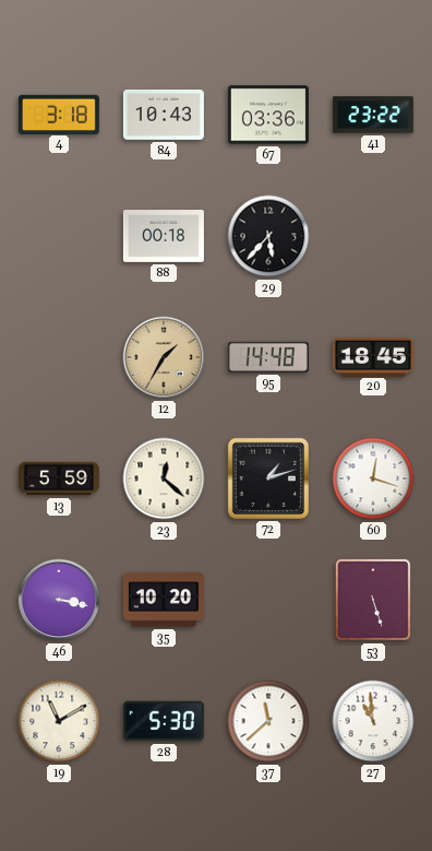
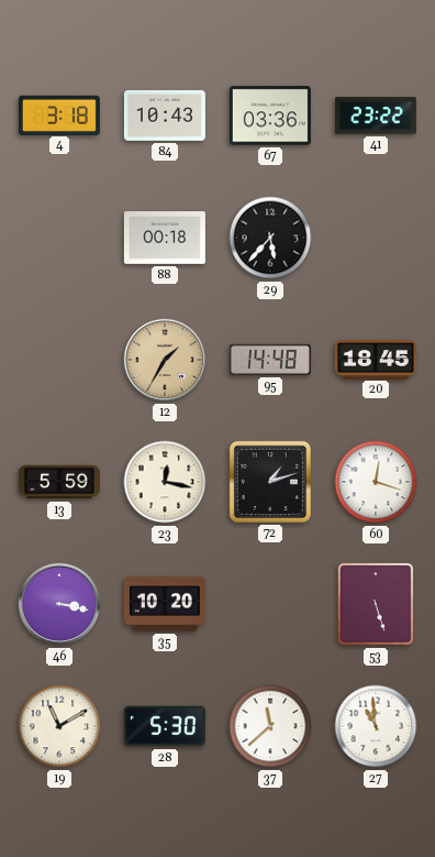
23: 12:22 -> 12:17 (165, 482)
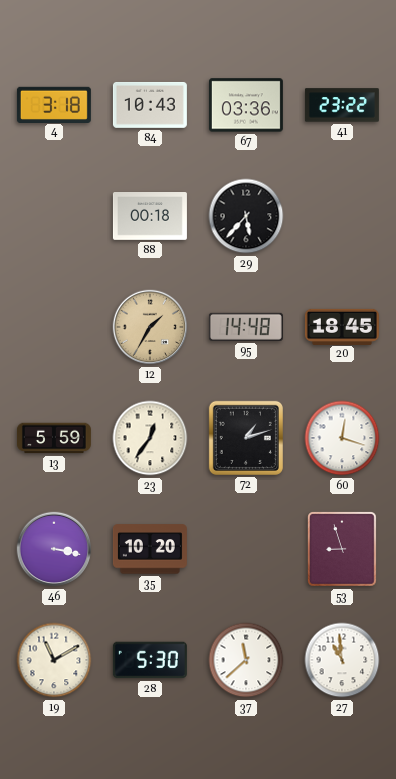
23: 12:17 -> 12:36 (150, 438)
53: 5:27 -> 8:57 (343, 549)
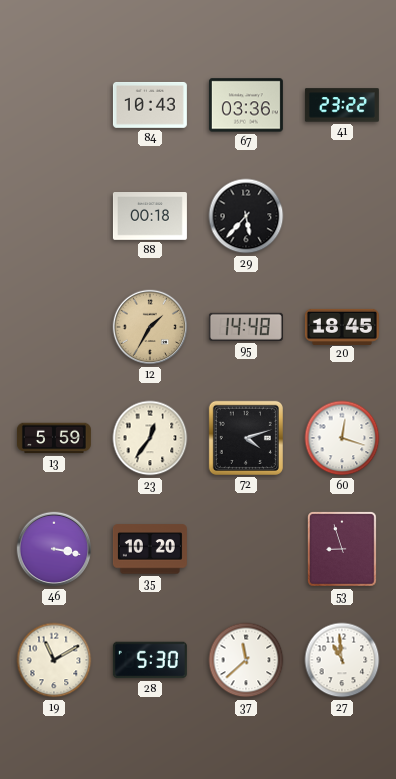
4: 3:18 -> none (54, 104)
72: 1:12 -> 4:12 (246, 438)
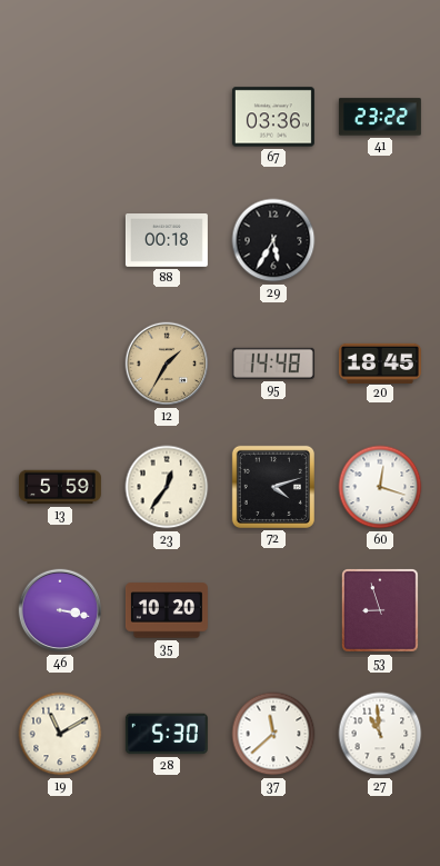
84: 10:43 -> none (150, 105)
29: 5:37 -> 5:35 (273, 240)
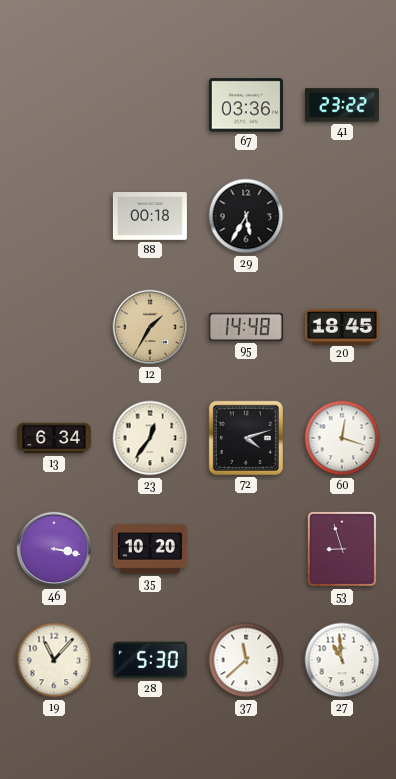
13: 5:59 -> 6:34 (54, 438)
19: 11:10 -> 11:07 (54, 660)
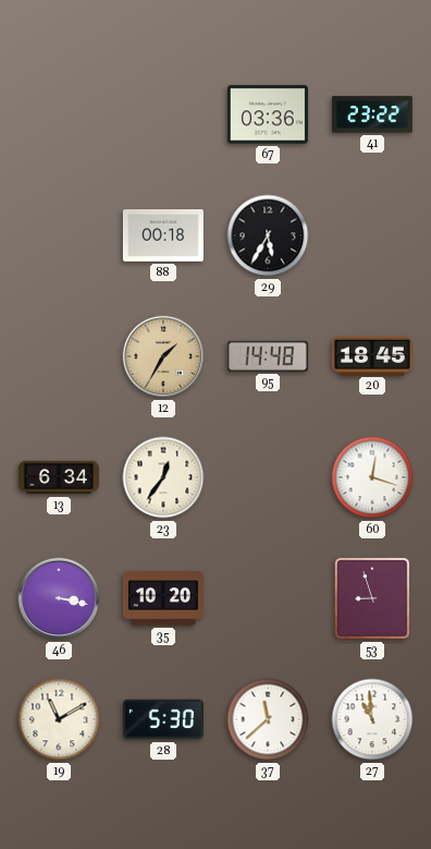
72: 4:12 -> none (246, 438)
19: 11:07 -> 11:10 (59, 719)
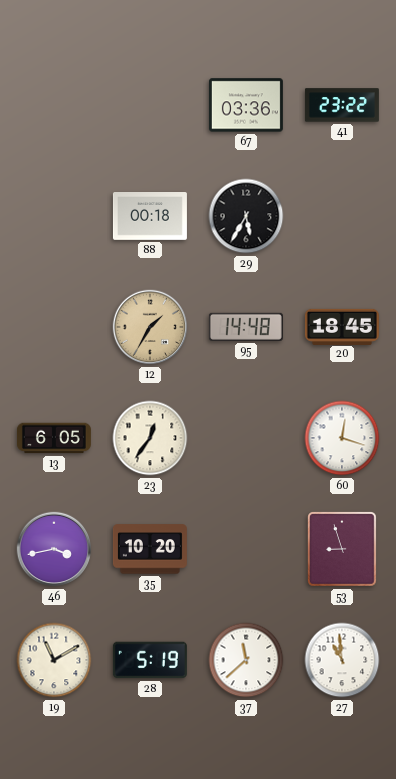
13: 6:34 -> 6:05 (54, 438)
46: 3:17 -> 3:43 (54, 549)
28: 5:30 -> 5:19 (150, 660)
